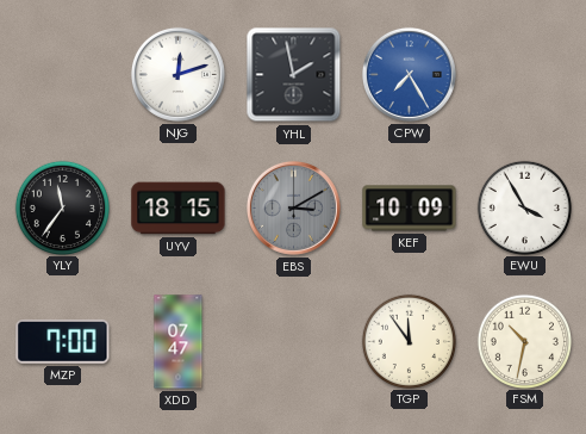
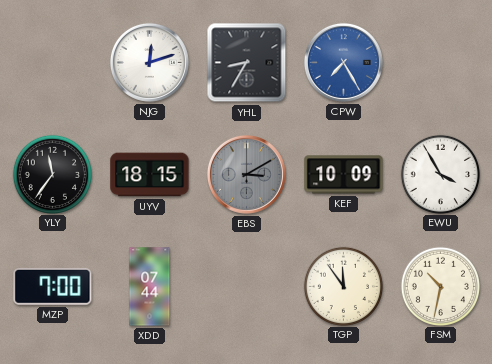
YHL: 1:58 -> 8:35 (247, 63)
XDD: 07:47 -> 07:44 (150, 287)
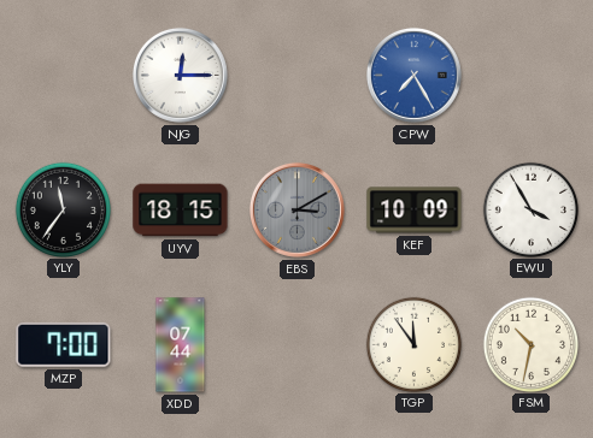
NJG: 12:12 -> 12:15 (180, 75)
YHL: 8:35 -> none (247, 63)
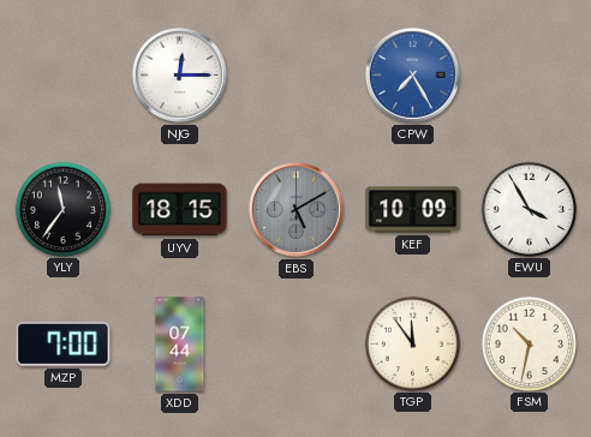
EBS: 3:10 -> 5:10 (295, 209)
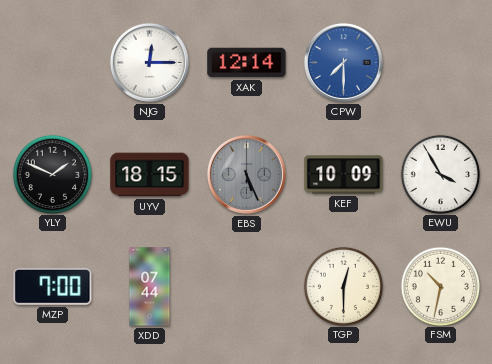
XAK: none -> 12:14 (247, 63)
CPW: 7:25 -> 7:30 (343, 62)
YLY: 11:36 -> 1:49 (52, 174)
EBS: 5:10 -> 5:26 (246, 174)
TGP: 11:54 -> 12:30 (343, 286)
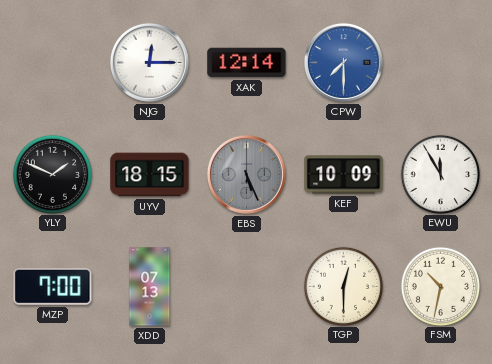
EWU: 3:55 -> 11:55 (440, 174)
XDD: 07:44 -> 07:13 (150, 287)
